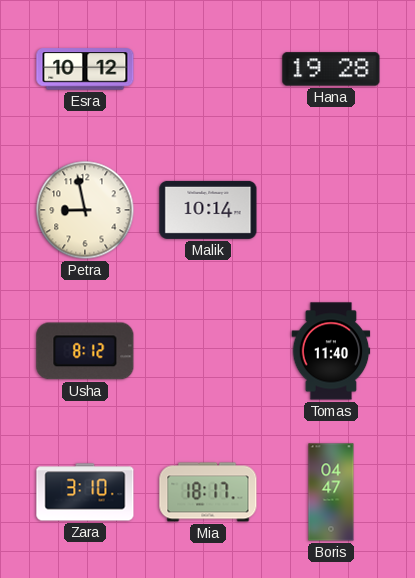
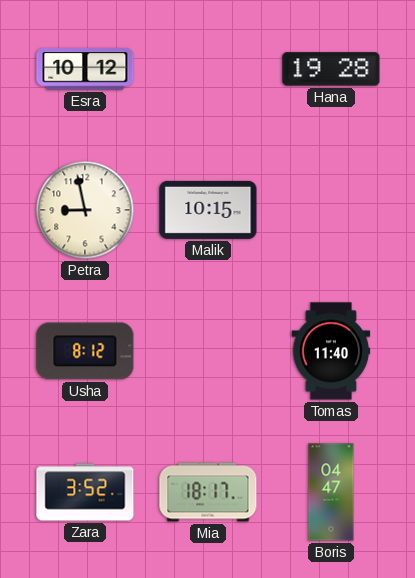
Malik: 10:14 -> 10:15 (208, 210)
Zara: 3:10 -> 3:52 (85, 492)
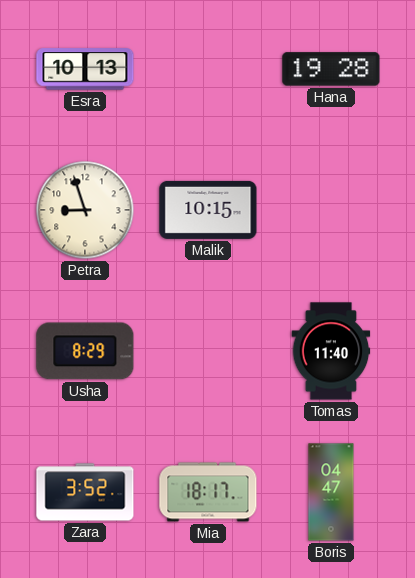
Esra: 10:12 -> 10:13 (85, 69)
Petra: 8:58 -> 8:57 (85, 210)
Usha: 8:12 -> 8:29 (85, 351)
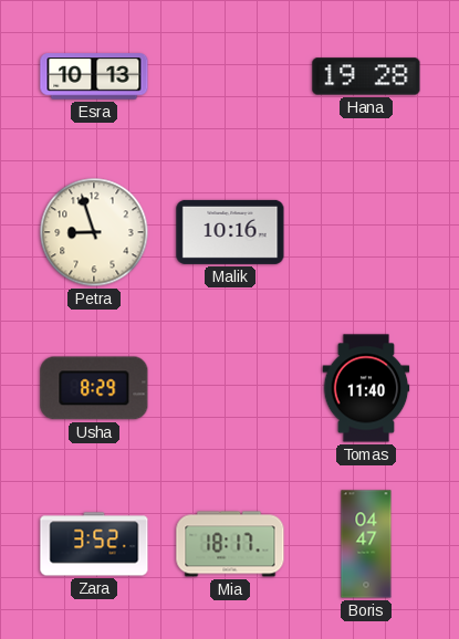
Malik: 10:15 -> 10:16 (230, 232)
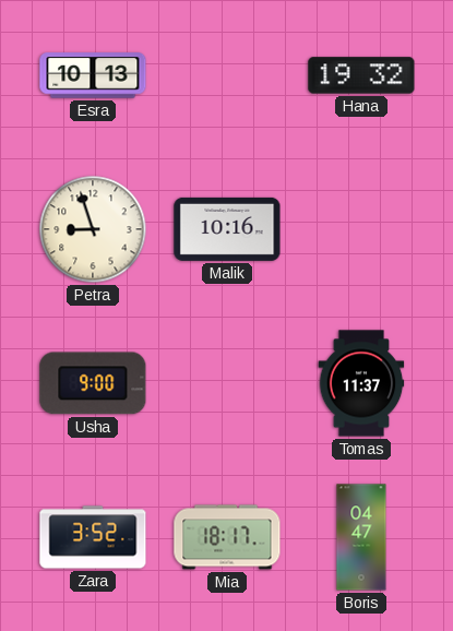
Hana: 19:28 -> 19:32 (361, 75)
Usha: 8:29 -> 9:00 (93, 383)
Tomas: 11:40 -> 11:37 (361, 383)
